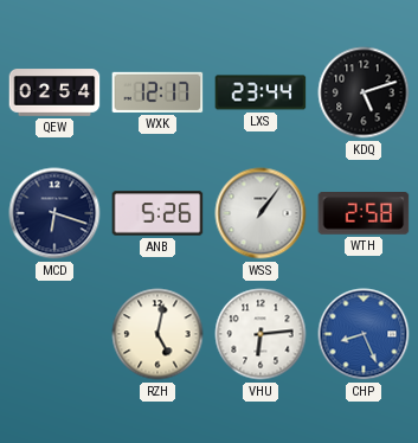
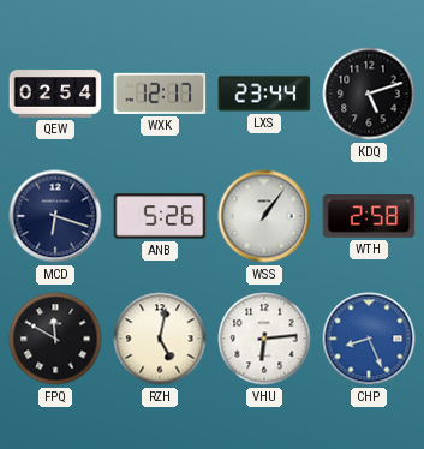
FPQ: none -> 11:50 (55, 339)
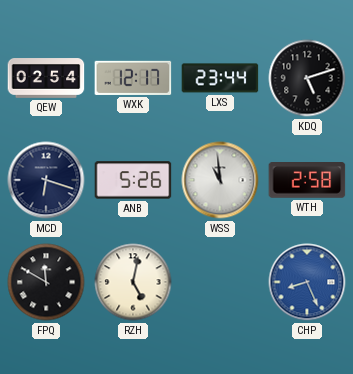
WSS: 1:06 -> 10:59 (220, 180)
VHU: 6:14 -> none (264, 339)
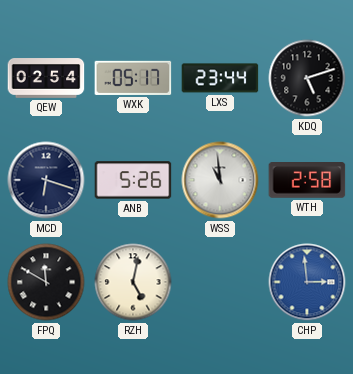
WXK: 12:17 -> 05:17 (133, 78)
CHP: 8:26 -> 2:59 (307, 282)
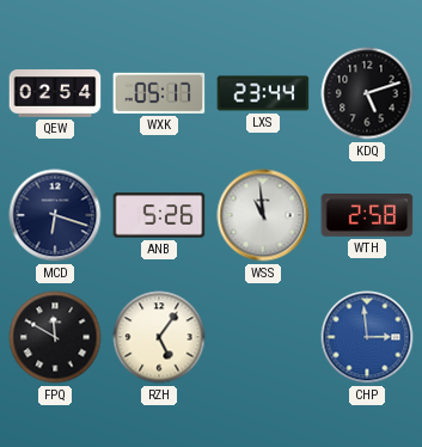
RZH: 5:02 -> 5:06 (159, 337)
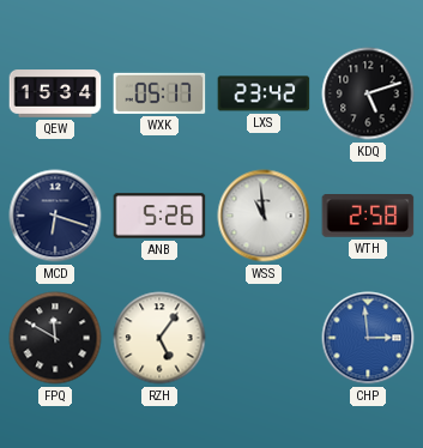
QEW: 02:54 -> 15:34 (55, 93)
LXS: 23:44 -> 23:42 (264, 93)
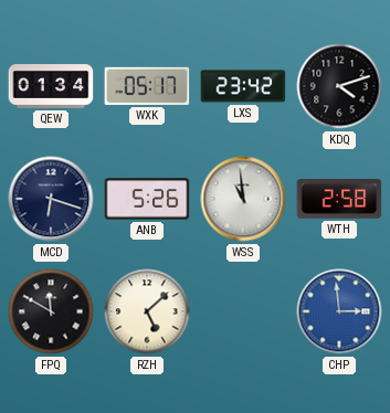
QEW: 15:34 -> 01:34 (51, 86)
KDQ: 5:12 -> 4:12 (339, 86)
RZH: 5:06 -> 5:08 (147, 311)
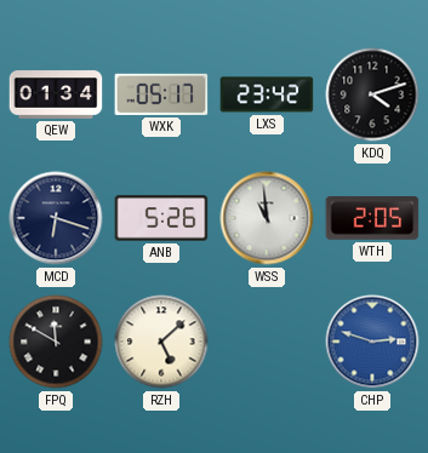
WTH: 2:58 -> 2:05 (372, 219)
CHP: 2:59 -> 2:48 (372, 342)
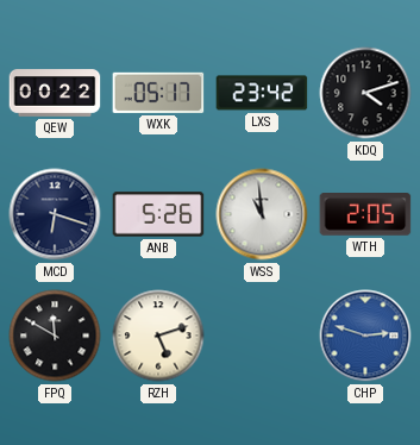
QEW: 01:34 -> 00:22 (55, 93)
RZH: 5:08 -> 5:12 (158, 336)
